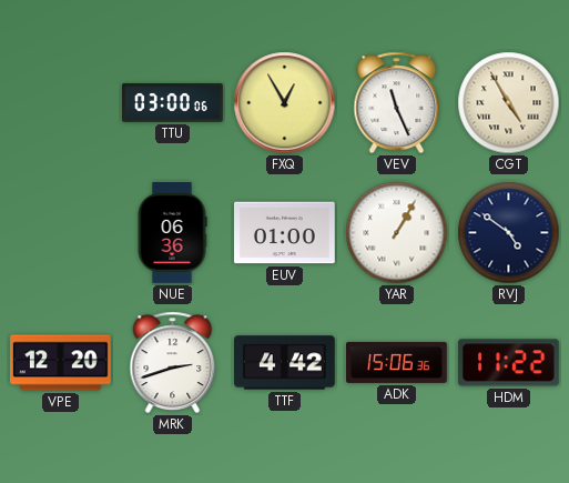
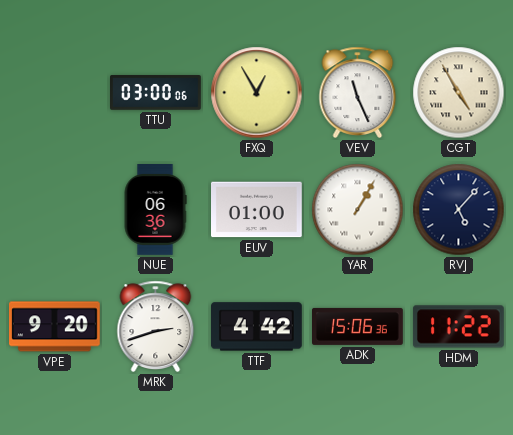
RVJ: 4:51 -> 5:07 (459, 210)
VPE: 12:20 -> 9:20 (55, 327)
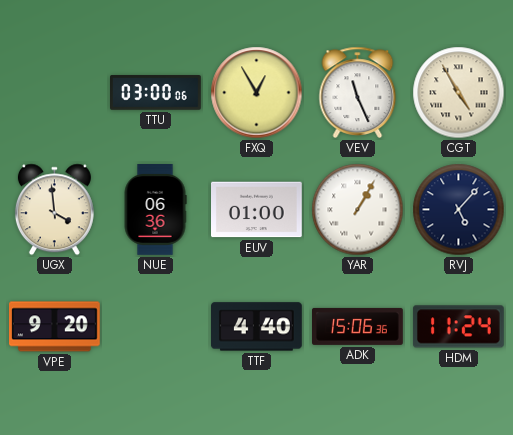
UGX: none -> 3:59 (54, 210)
MRK: 2:42 -> none (156, 326)
TTF: 4:42 -> 4:40 (257, 327)
HDM: 11:22 -> 11:24 (458, 327)
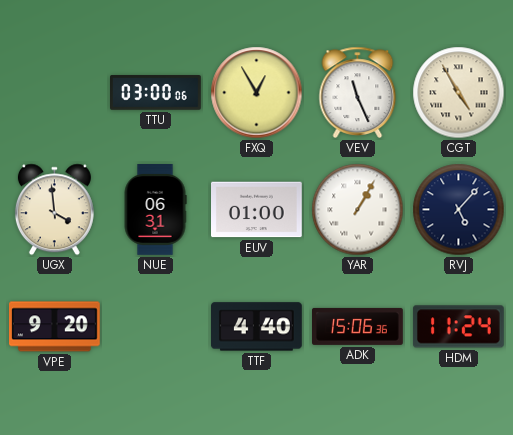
NUE: 06:36 -> 06:31 (155, 210)
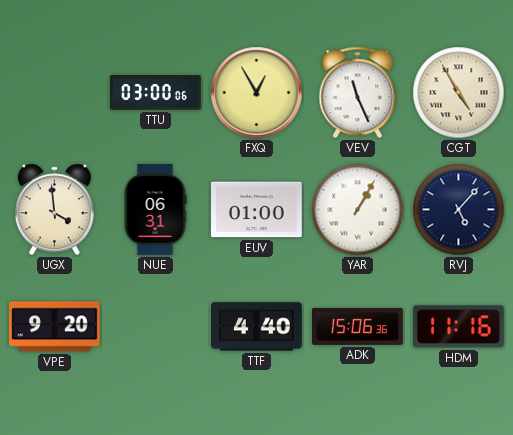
HDM: 11:24 -> 11:16 (458, 327)
